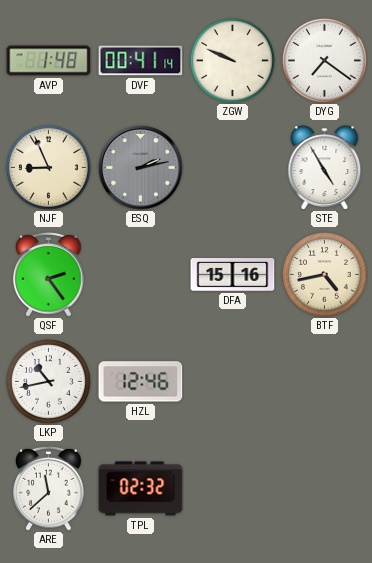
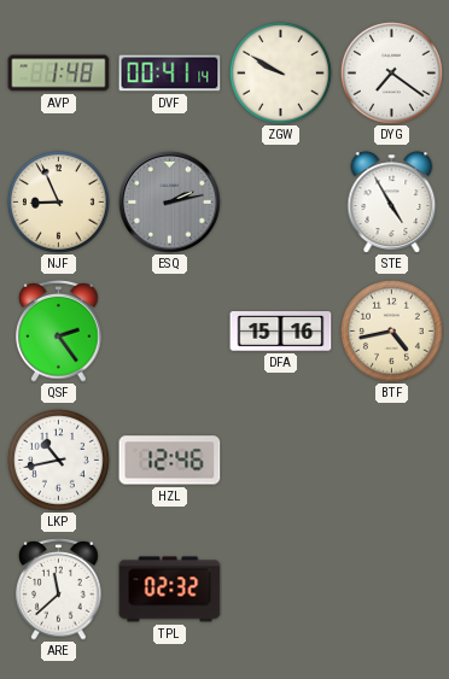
ZGW: 9:49 -> 9:50 (280, 72)
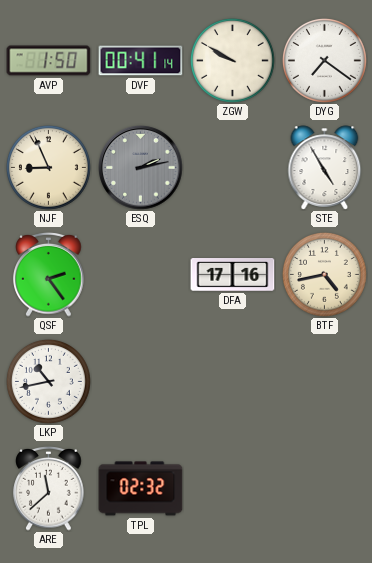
AVP: 1:48 -> 1:50 (49, 61)
DFA: 15:16 -> 17:16 (233, 275)
HZL: 12:46 -> none (170, 461)
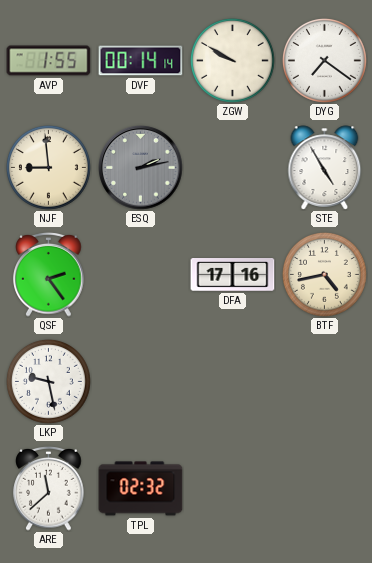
AVP: 1:50 -> 1:55 (49, 61)
DVF: 00:41 -> 00:14 (141, 61)
NJF: 8:56 -> 8:59 (48, 167)
LKP: 10:43 -> 9:28 (48, 381)
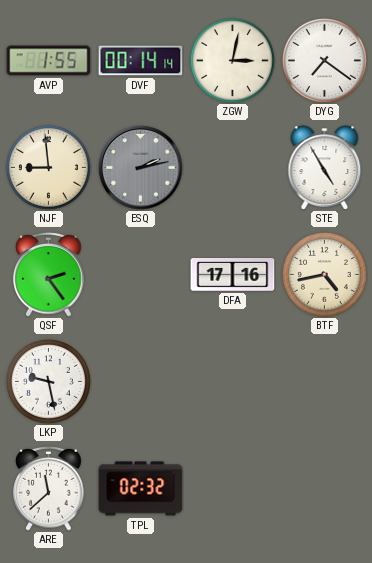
ZGW: 9:50 -> 3:02 (232, 60)
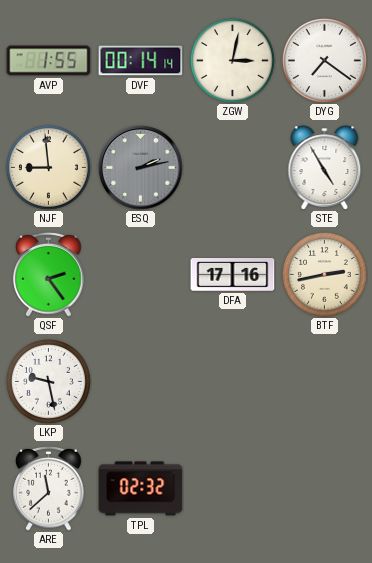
BTF: 4:43 -> 2:43 (324, 274)
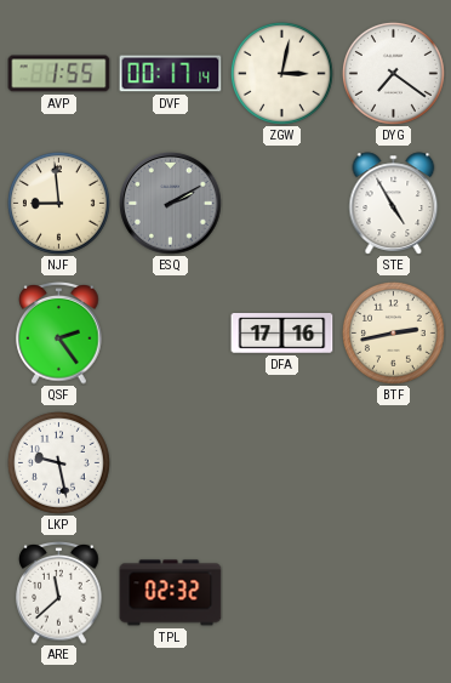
DVF: 00:14 -> 00:17 (171, 74)
ESQ: 2:13 -> 2:10 (171, 204)
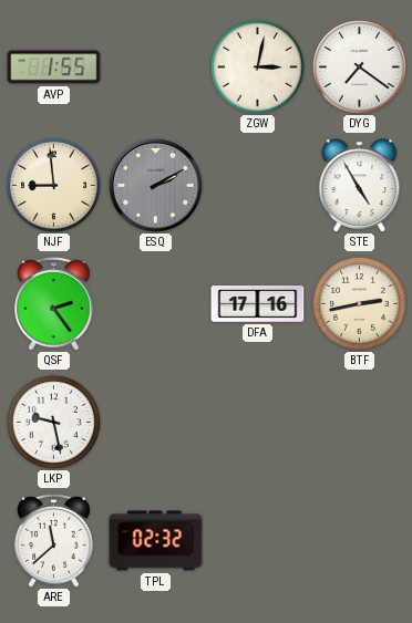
DVF: 00:17 -> none (171, 74)
